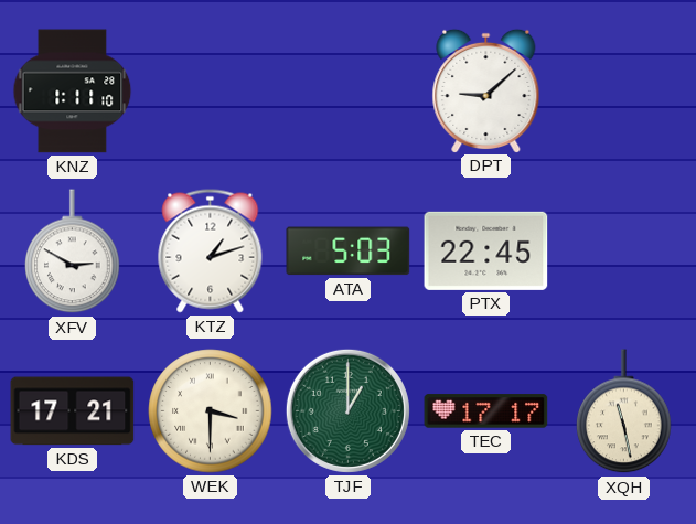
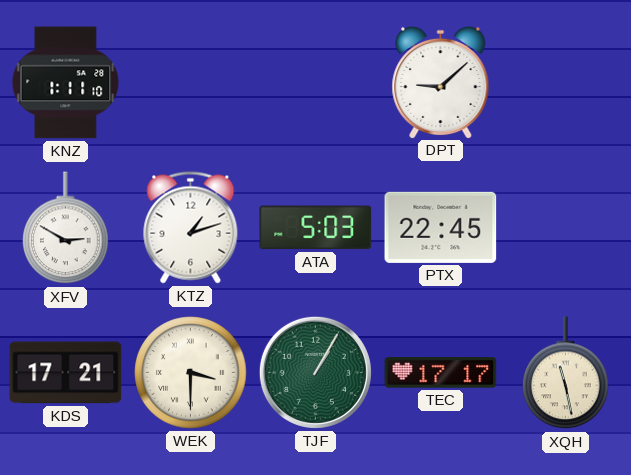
TJF: 1:00 -> 1:05 (315, 372)
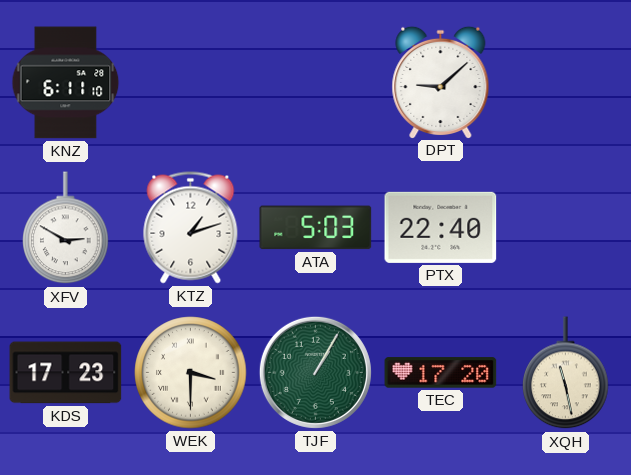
KNZ: 1:11 -> 6:11 (66, 83)
PTX: 22:45 -> 22:40 (441, 227)
KDS: 17:21 -> 17:23 (66, 373)
TEC: 17:17 -> 17:20 (441, 373)
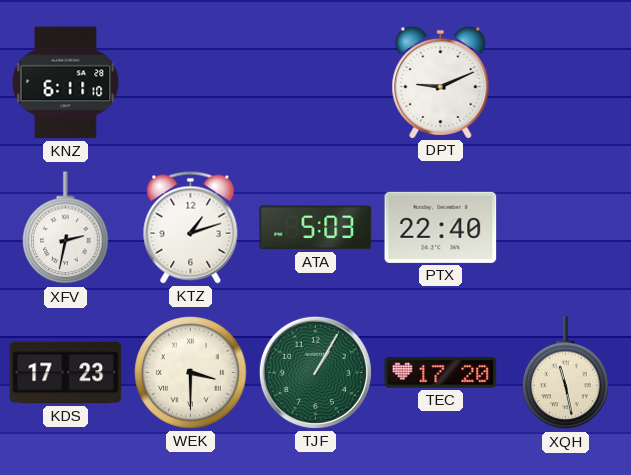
DPT: 9:08 -> 9:11 (441, 82)
XFV: 2:50 -> 2:32 (66, 228)
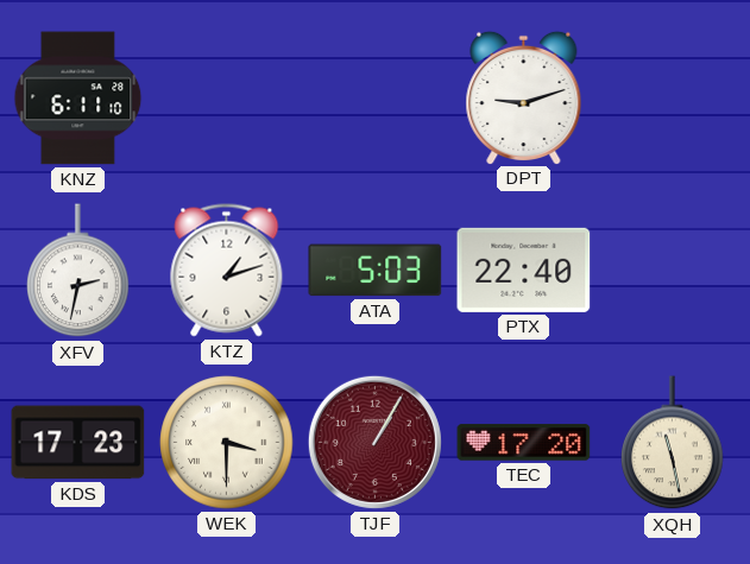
DPT: 9:11 -> 9:12 (524, 97)
TJF dial: green -> burgundy (374, 442)
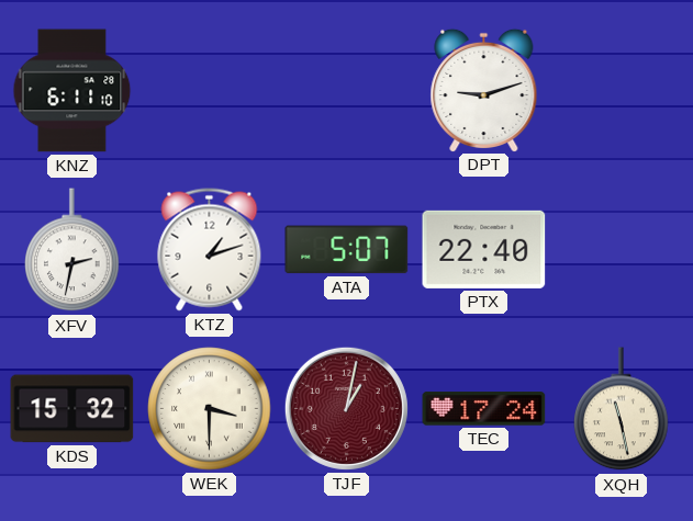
ATA: 5:03 -> 5:07 (347, 250)
KDS: 17:23 -> 15:32 (72, 409)
TJF: 1:05 -> 1:02 (346, 408)
TEC: 17:20 -> 17:24 (484, 409)
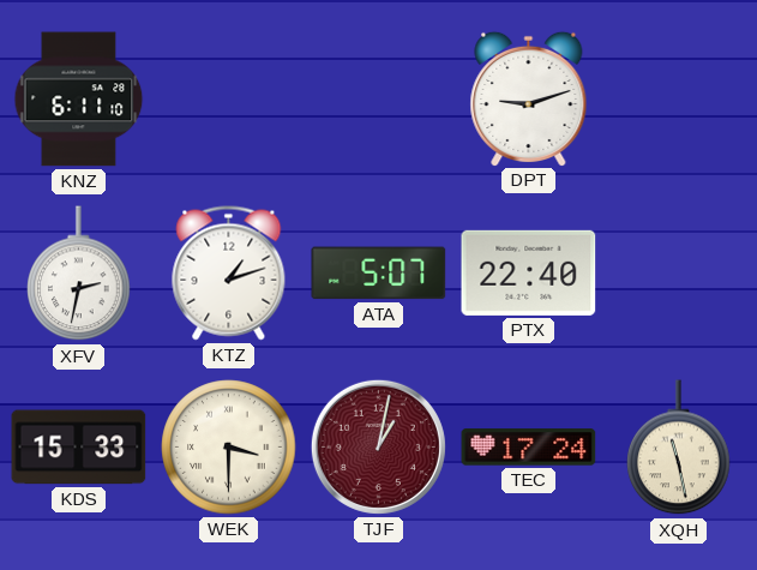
KDS: 15:32 -> 15:33 (79, 448)
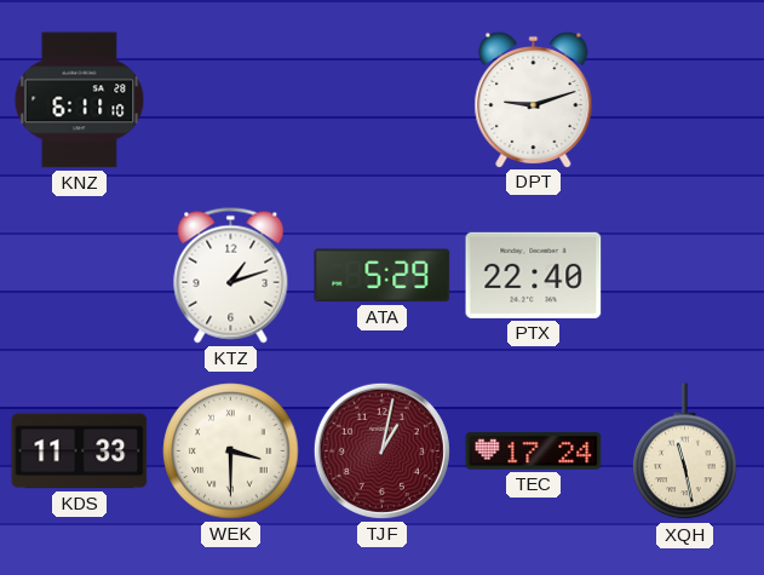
XFV: 2:32 -> none (79, 274)
ATA: 5:07 -> 5:29 (383, 276)
KDS: 15:33 -> 11:33 (80, 452)
